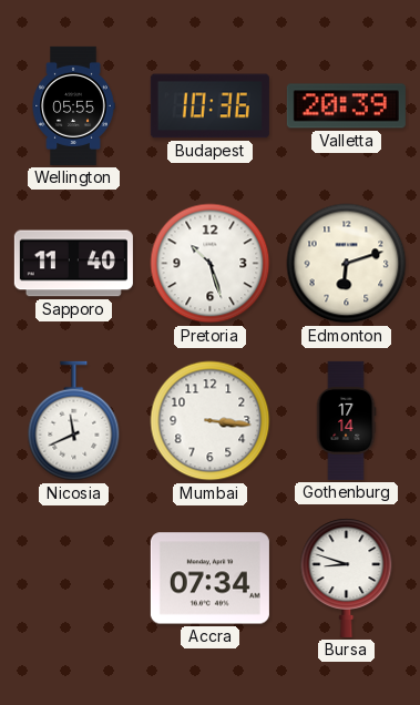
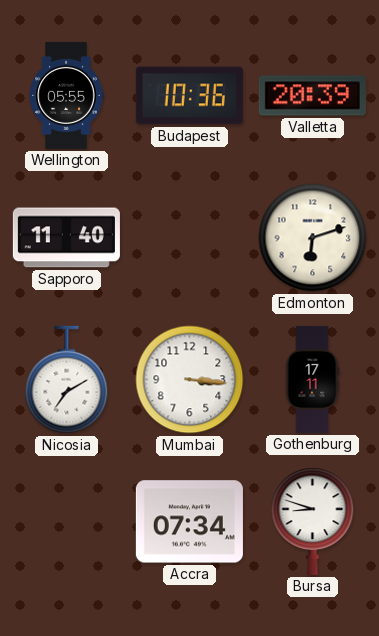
Pretoria: 10:27 -> none (211, 264)
Nicosia: 11:41 -> 7:10 (67, 380)
Gothenburg: 17:14 -> 17:11 (312, 379)
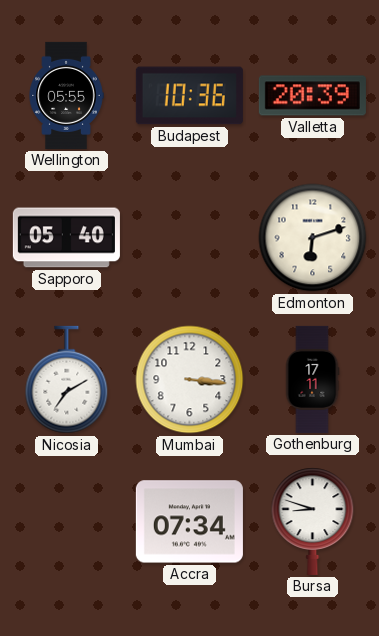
Sapporo: 11:40 -> 05:40 (66, 238)
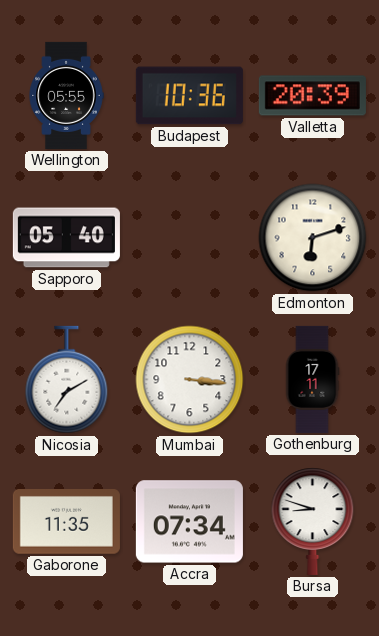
Gaborone: none -> 11:35 (66, 522)
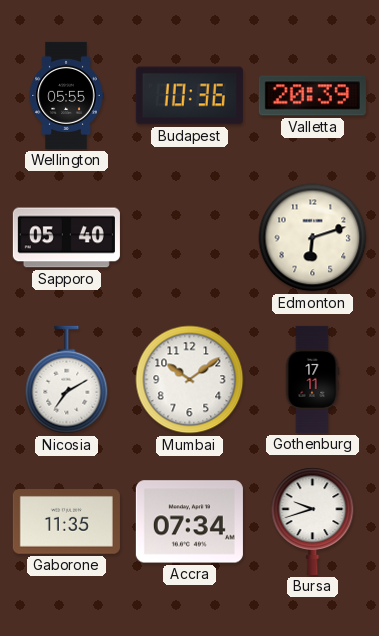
Mumbai: 3:16 -> 10:09 (190, 380)
Bursa: 8:48 -> 9:42 (313, 521)
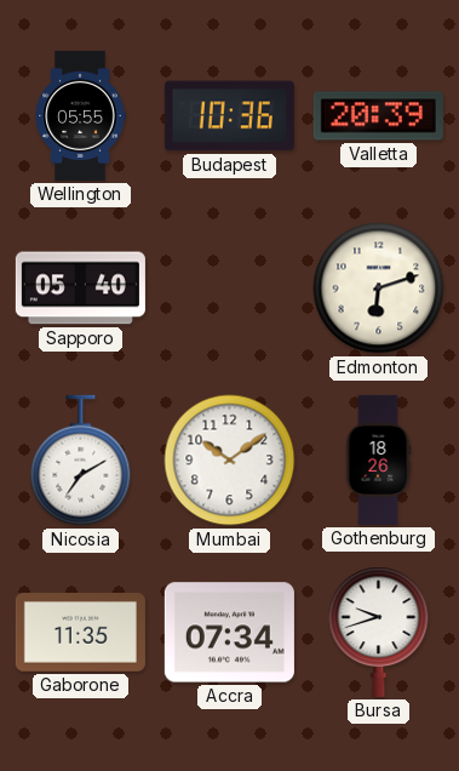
Gothenburg: 17:11 -> 18:26 (378, 459)
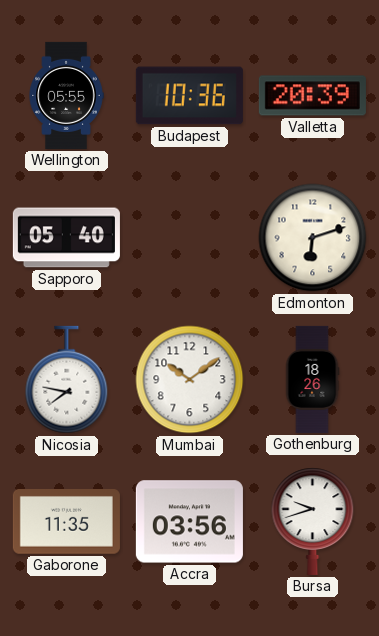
Nicosia: 7:10 -> 7:47 (67, 380)
Accra: 07:34 -> 03:56 (189, 522)
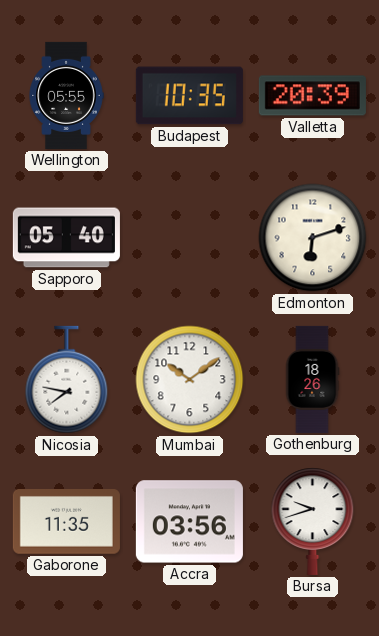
Budapest: 10:36 -> 10:35 (189, 96)
